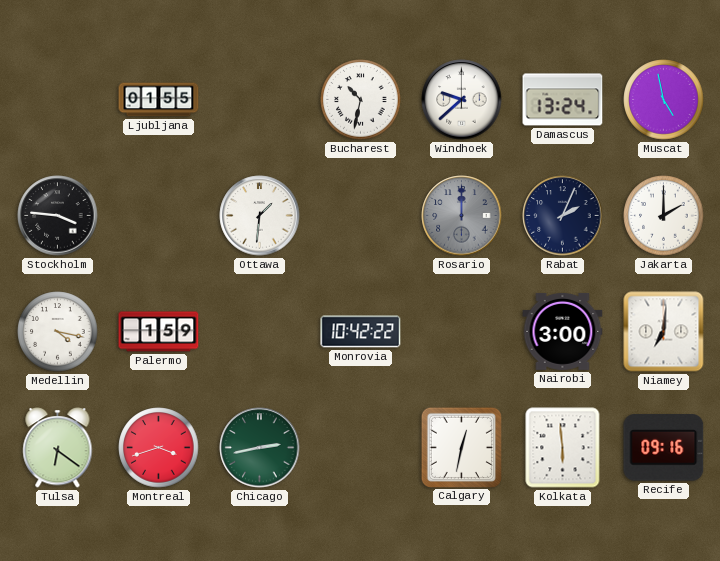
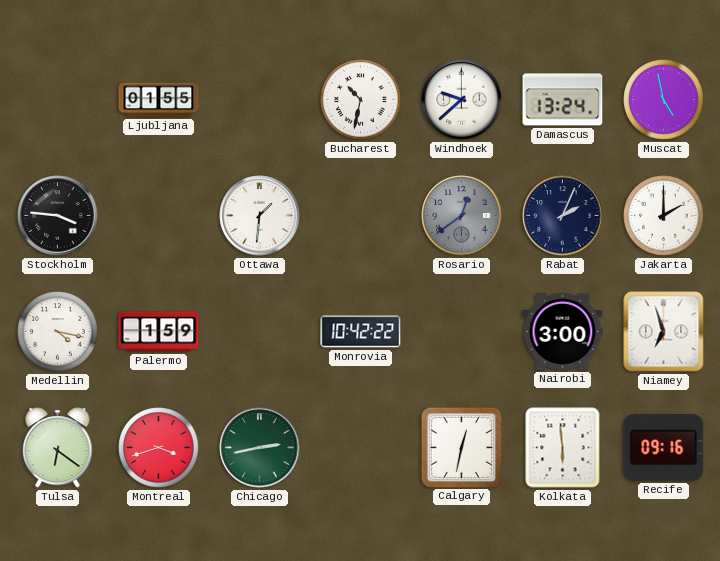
Rosario: 12:00 -> 12:39 (462, 216)
Niamey: 7:01 -> 6:57 (664, 332)
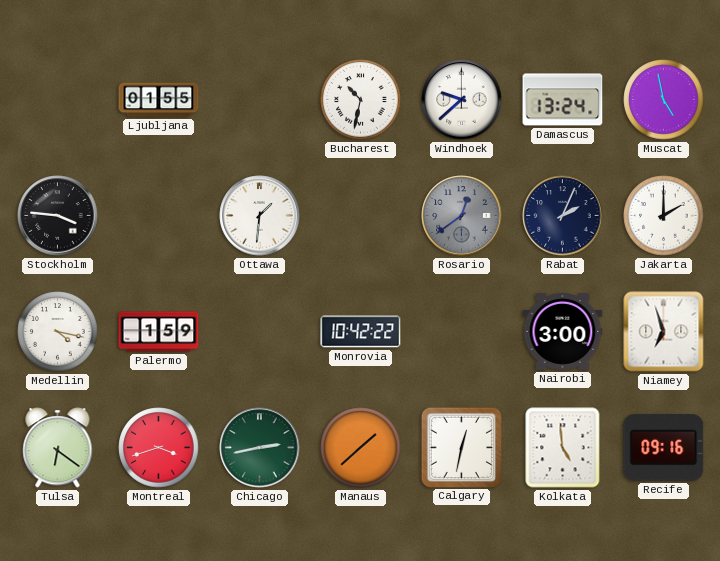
Manaus: none -> 1:38 (361, 448)
Kolkata: 5:59 -> 4:59 (563, 448)
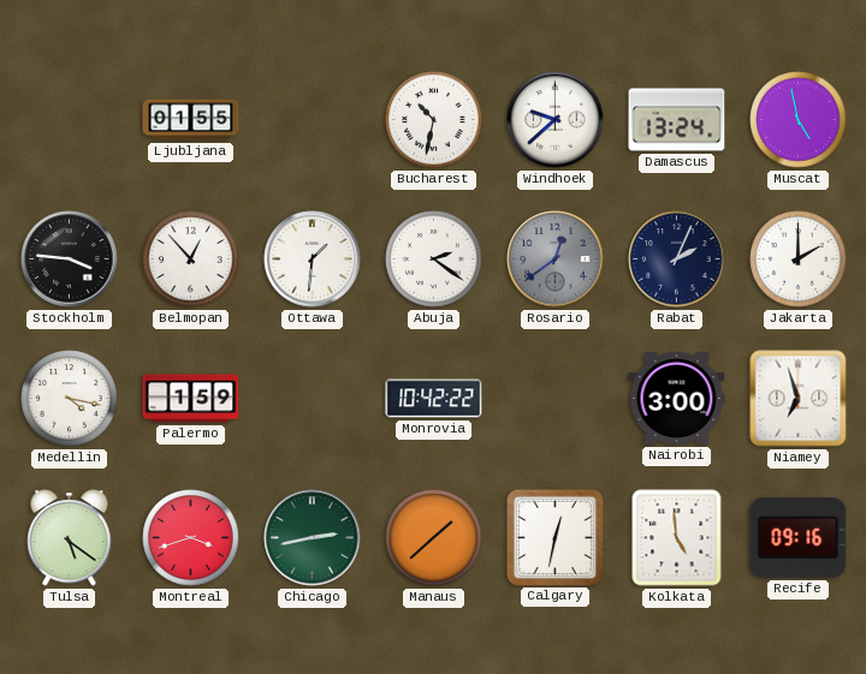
Belmopan: none -> 12:53 (191, 260)
Abuja: none -> 2:21 (434, 260)
Tulsa: 6:21 -> 5:21 (70, 538)
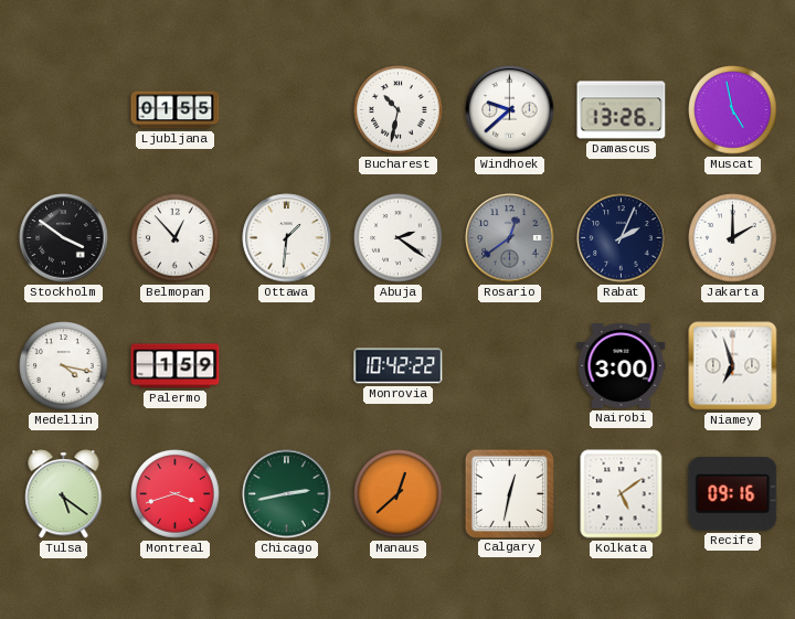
Damascus: 13:24 -> 13:26 (622, 110)
Stockholm: 3:46 -> 3:51 (64, 238)
Manaus: 1:38 -> 12:38 (399, 494)
Kolkata: 4:59 -> 5:09 (622, 494)
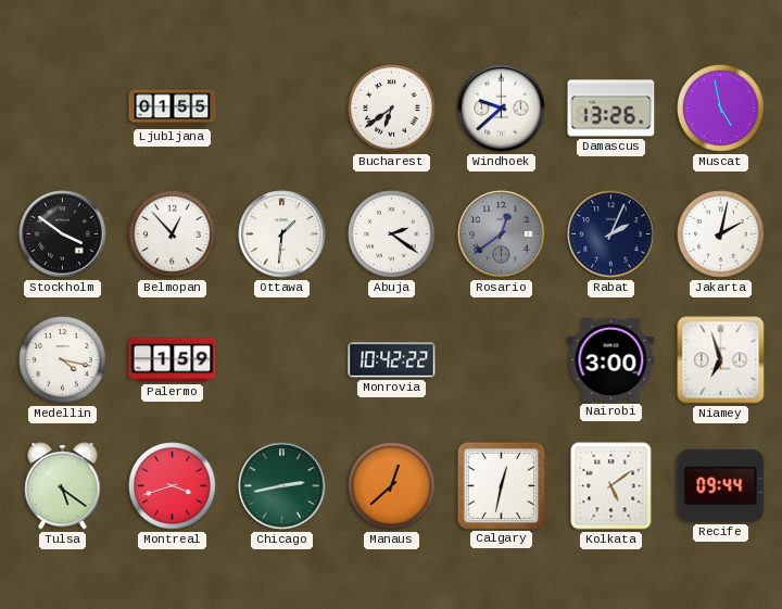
Bucharest: 10:32 -> 6:39 (392, 109)
Jakarta: 2:00 -> 2:02 (721, 234)
Recife: 09:16 -> 09:44 (721, 486)
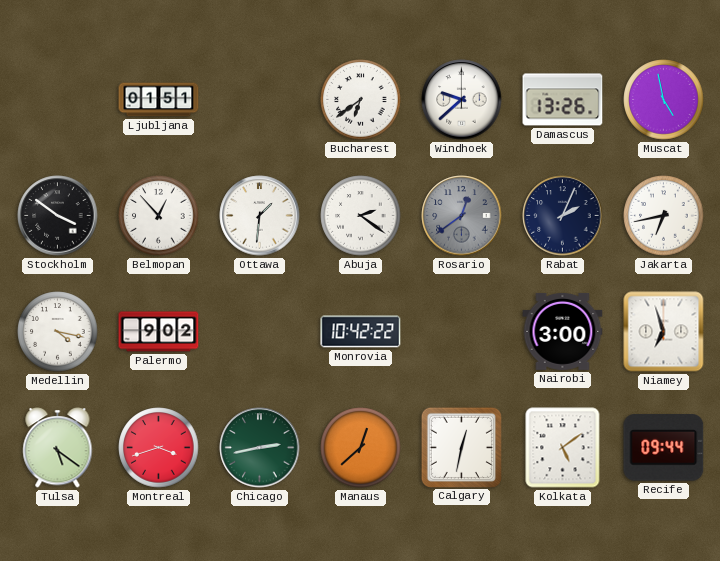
Ljubljana: 01:55 -> 01:51 (159, 100)
Jakarta: 2:02 -> 6:43 (664, 216)
Palermo: 1:59 -> 9:02 (159, 332)
